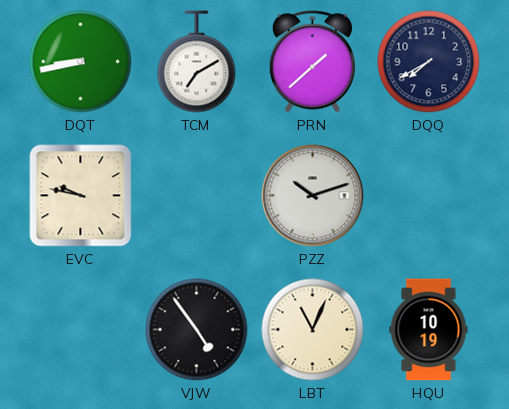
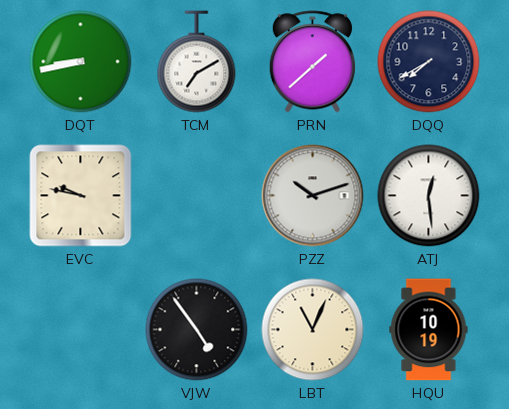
ATJ: none -> 12:29 (429, 196)
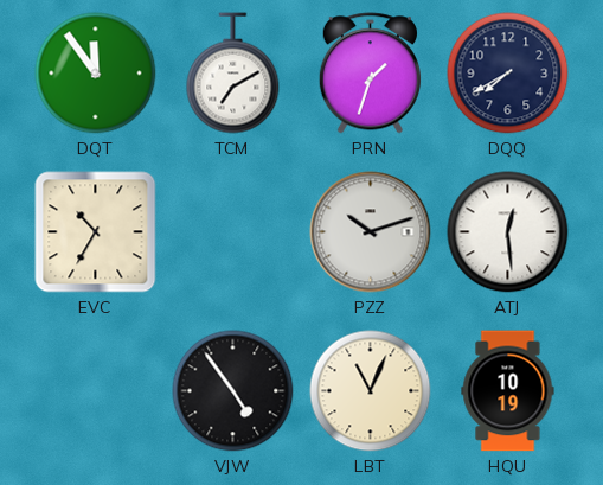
DQT: 8:43 -> 11:54 (96, 74)
PRN: 1:38 -> 1:33 (370, 74)
EVC: 9:47 -> 10:35 (96, 232)
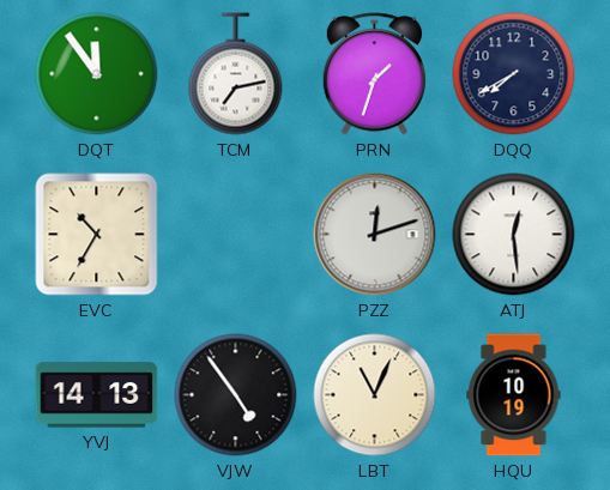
TCM: 7:10 -> 7:13 (236, 74)
PZZ: 10:12 -> 12:12 (375, 235)
YVJ: none -> 14:13 (97, 395)
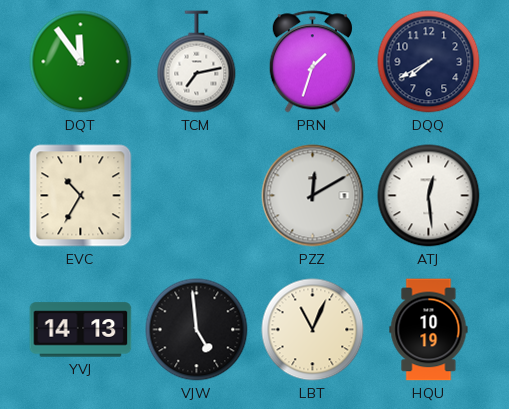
PZZ: 12:12 -> 12:10 (313, 196)
VJW: 4:54 -> 4:59 (197, 330)
